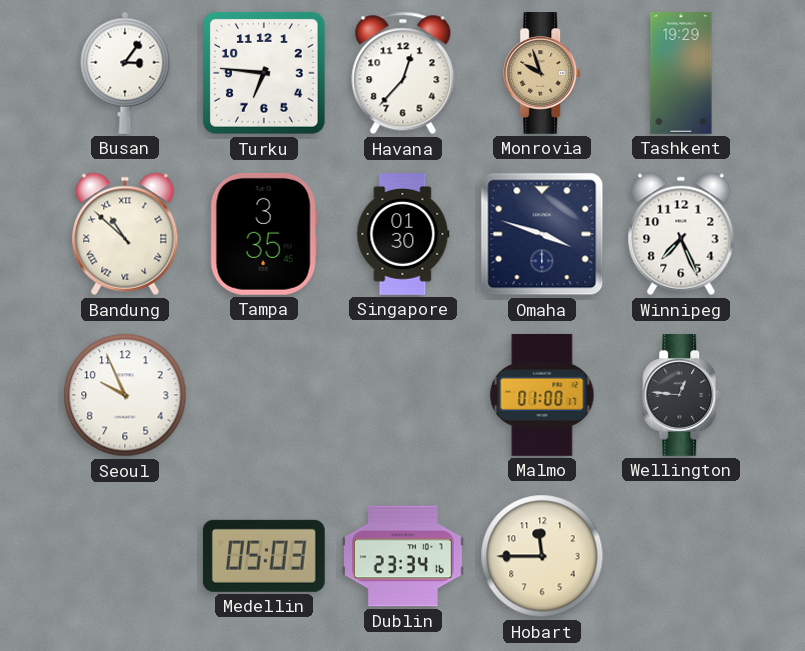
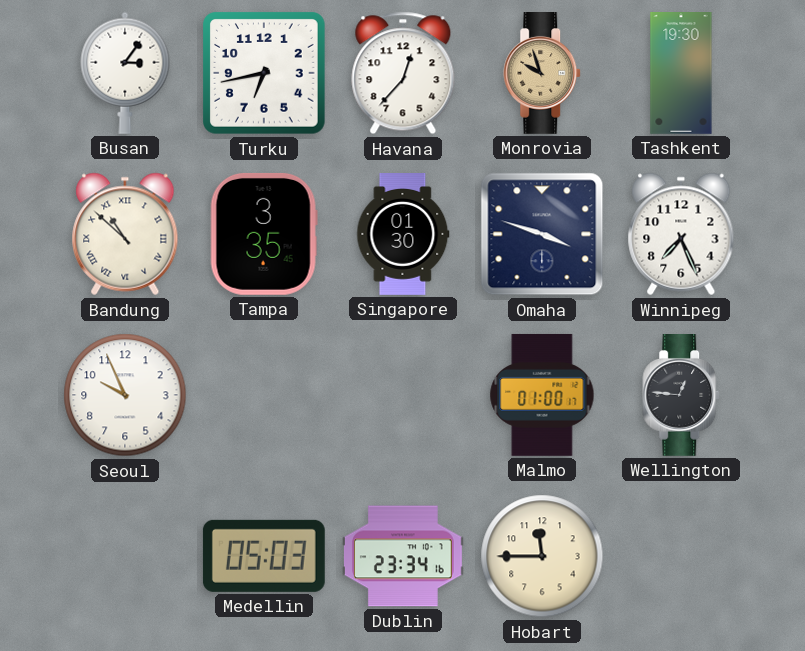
Turku: 6:46 -> 6:43 (264, 73)
Tashkent: 19:29 -> 19:30 (681, 74)
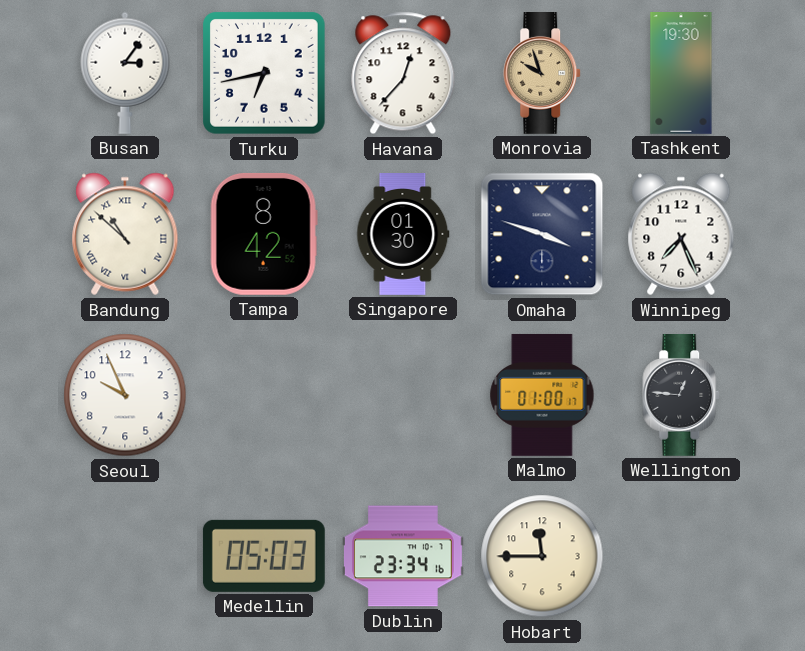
Tampa: 3:35 -> 8:42 (264, 234)
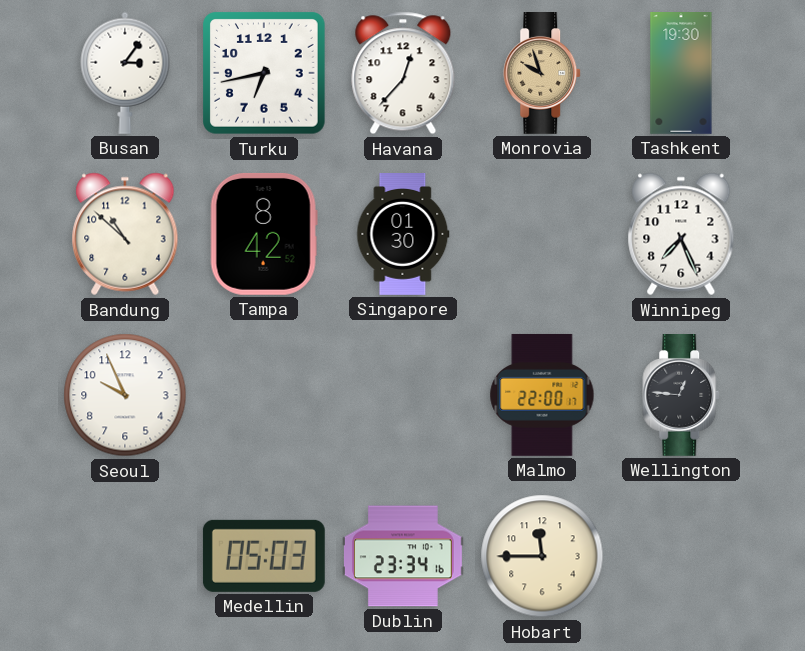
Bandung numerals: Roman -> Arabic (125, 234)
Omaha: 3:48 -> none (542, 234)
Malmo: 01:00 -> 22:00 (542, 395)
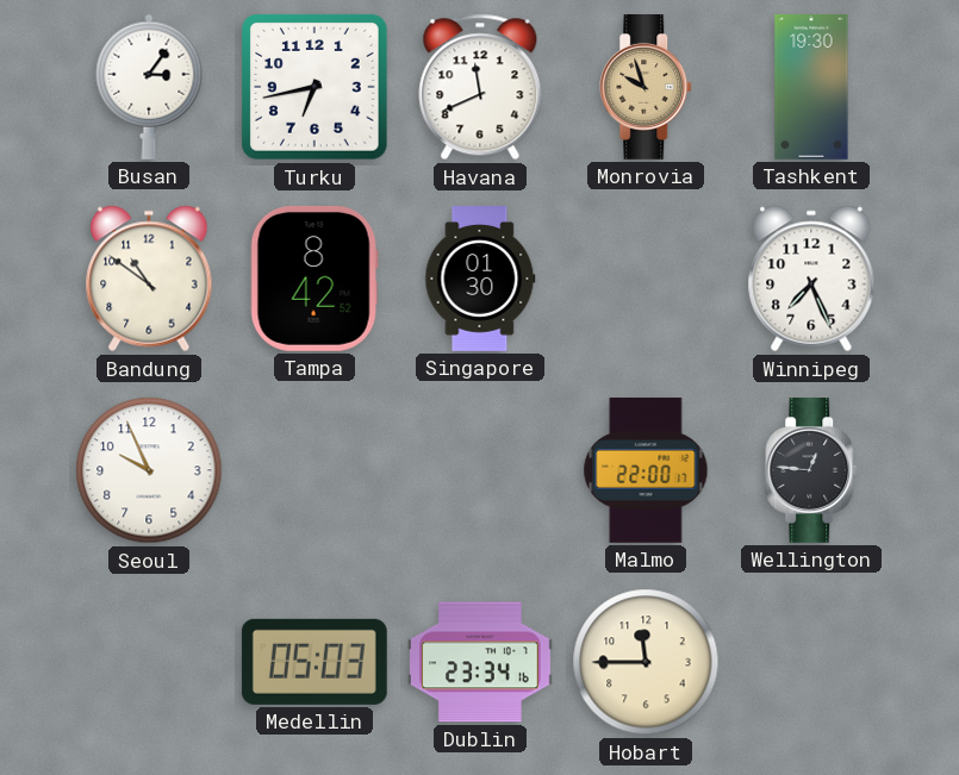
Havana: 12:37 -> 11:41 (480, 87)
Bandung: 10:52 -> 10:51 (149, 279)
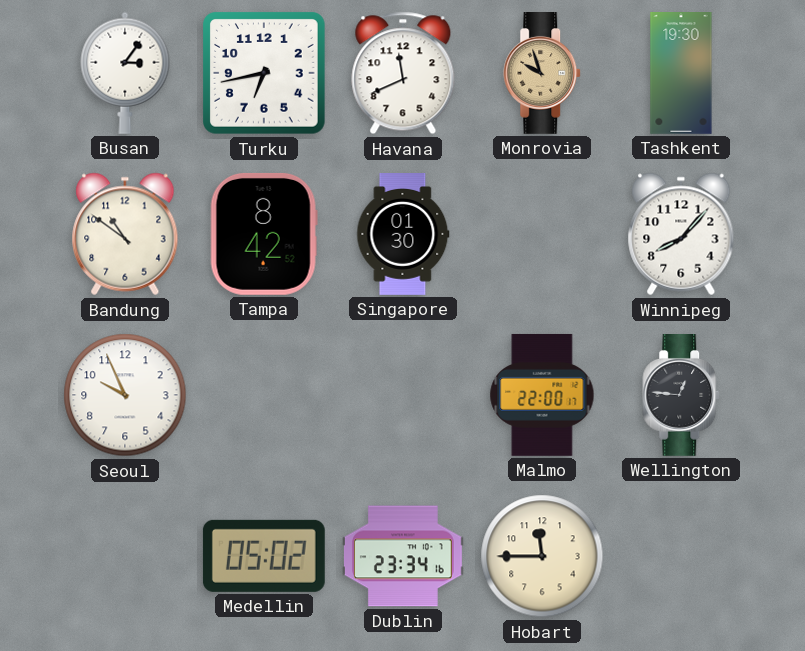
Winnipeg: 7:26 -> 8:07 (681, 234)
Medellin: 05:03 -> 05:02 (264, 556)
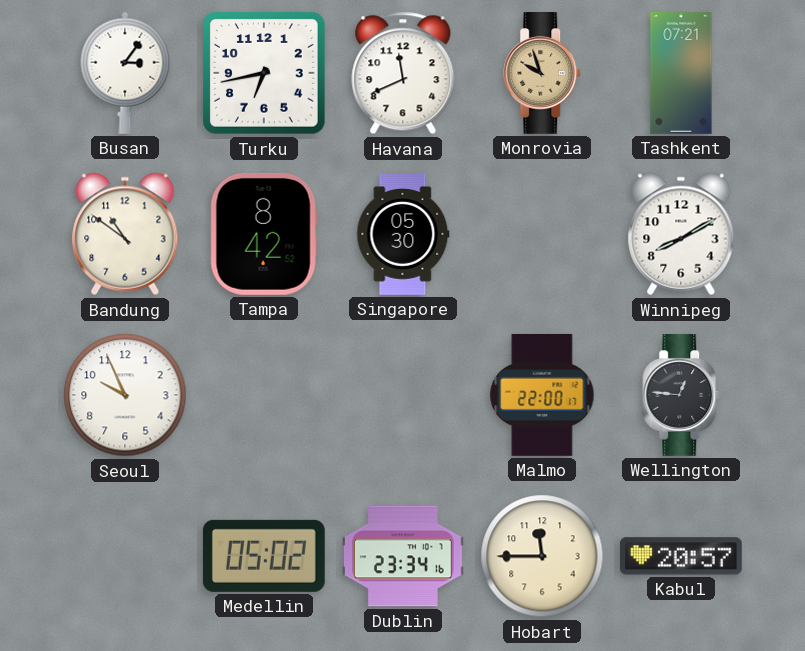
Tashkent: 19:30 -> 07:21 (681, 74)
Singapore: 01:30 -> 05:30 (403, 235)
Winnipeg: 8:07 -> 8:10 (681, 234)
Kabul: none -> 20:57 (681, 556)
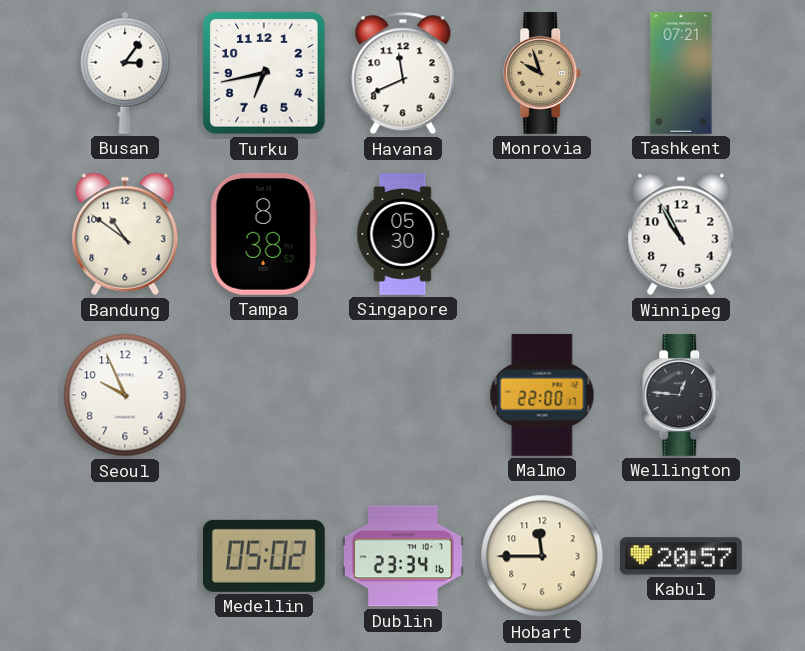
Tampa: 8:42 -> 8:38 (264, 234)
Winnipeg: 8:10 -> 10:55 (681, 234)
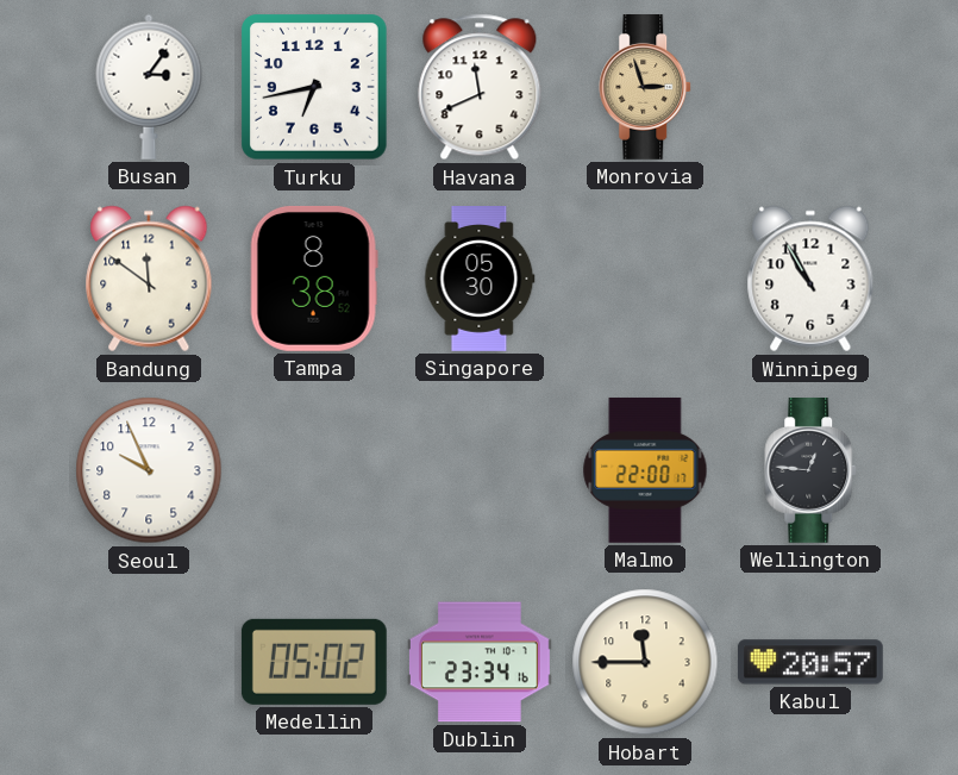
Monrovia: 9:57 -> 2:57 (646, 88)
Tashkent: 07:21 -> none (681, 74)
Bandung: 10:51 -> 11:51 (149, 279)
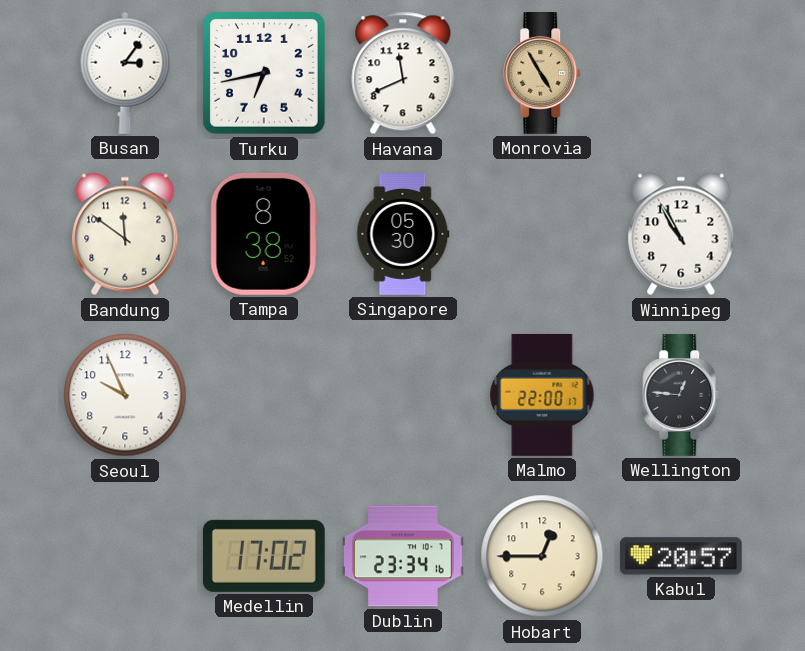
Monrovia: 2:57 -> 4:55 (543, 74)
Medellin: 05:02 -> 17:02 (264, 556)
Hobart: 11:45 -> 12:45 (542, 556)
